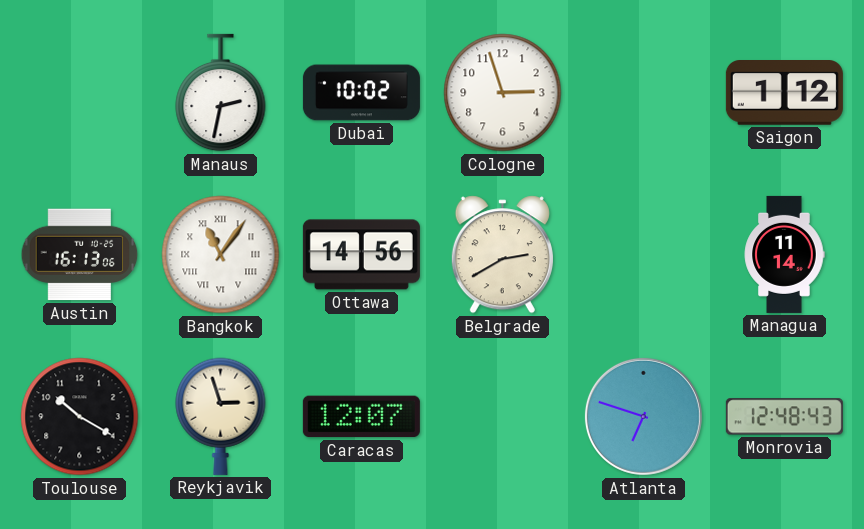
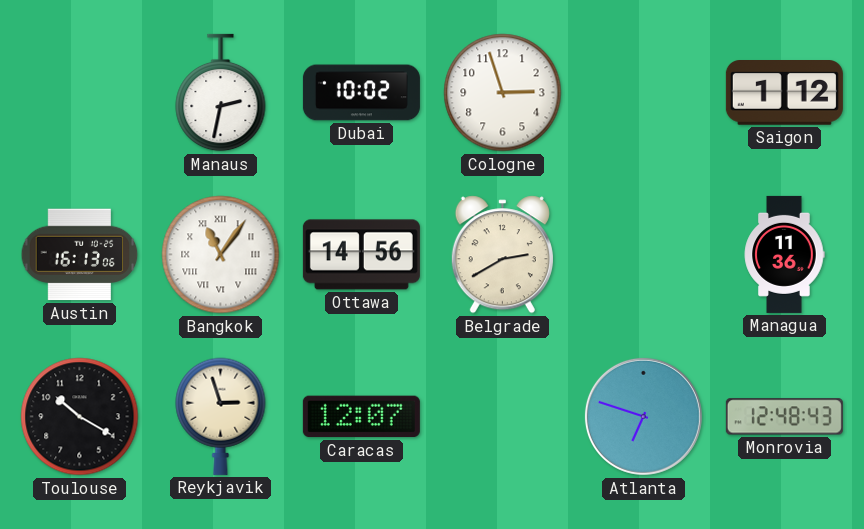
Managua: 11:14 -> 11:36 (784, 254)
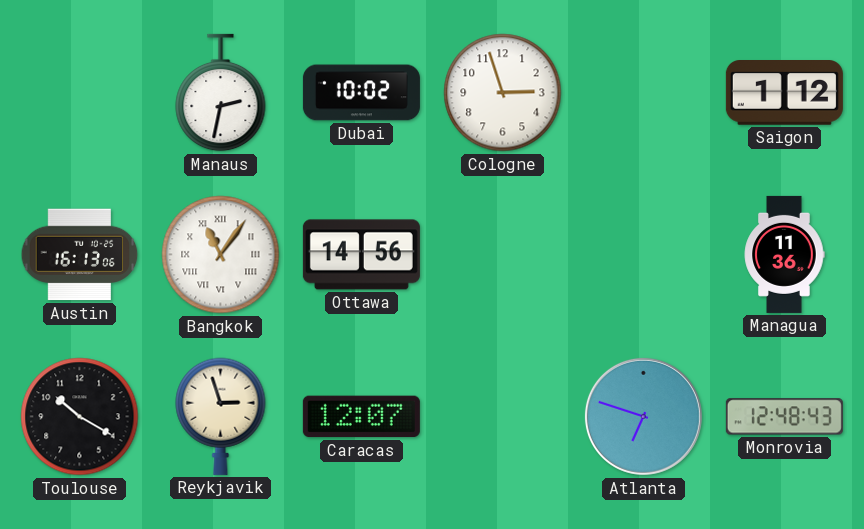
Belgrade: 2:40 -> none (502, 255)
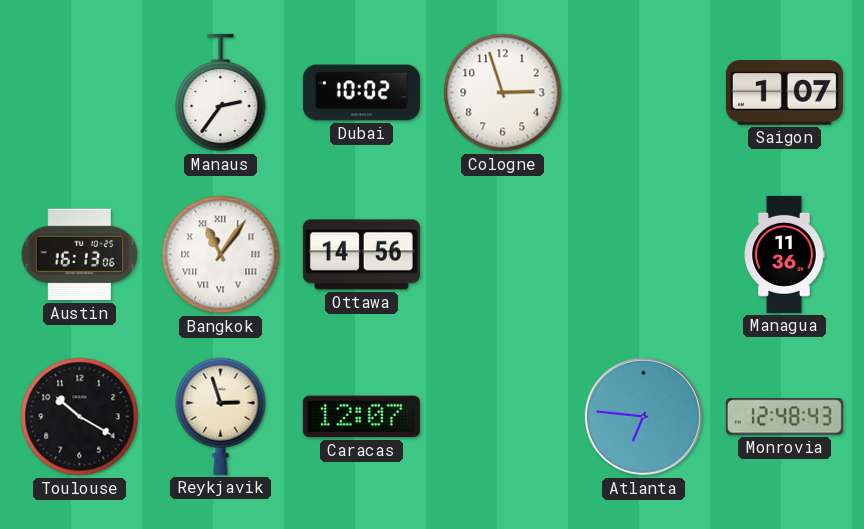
Manaus: 2:32 -> 2:36 (221, 93)
Saigon: 1:12 -> 1:07 (784, 93)
Atlanta: 6:48 -> 6:46 (643, 416)
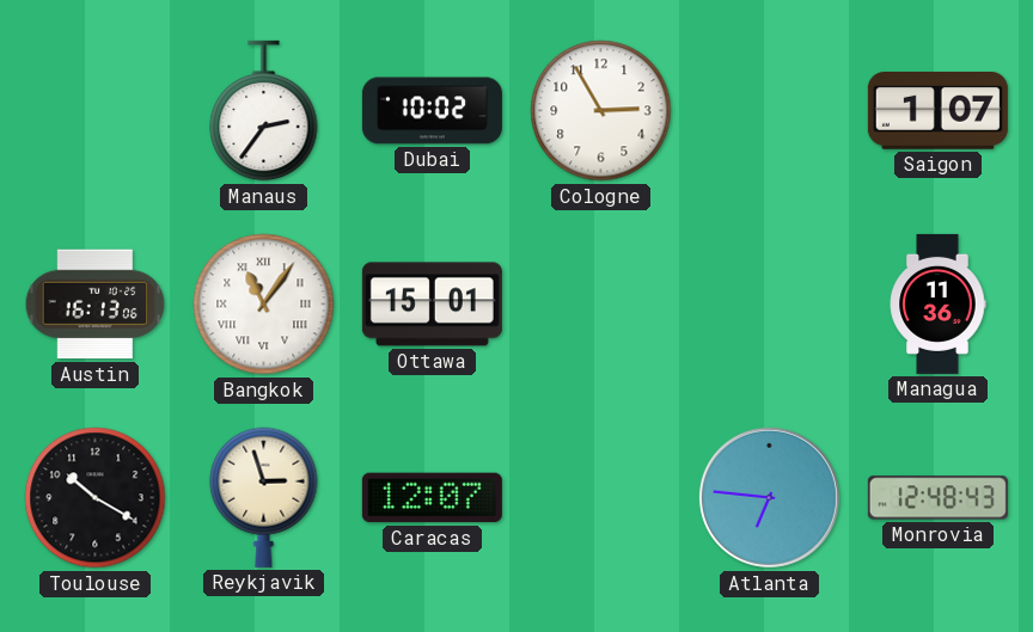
Cologne: 2:57 -> 2:55 (601, 111)
Ottawa: 14:56 -> 15:01 (432, 305)
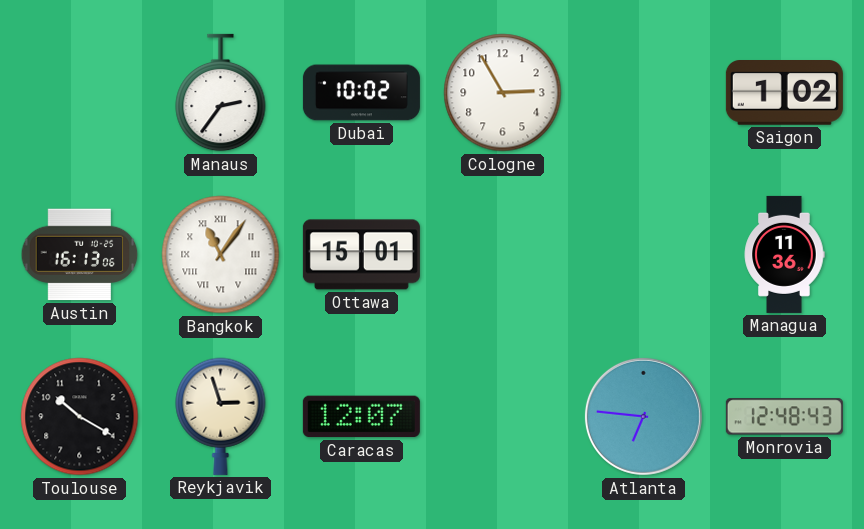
Saigon: 1:07 -> 1:02 (784, 93)
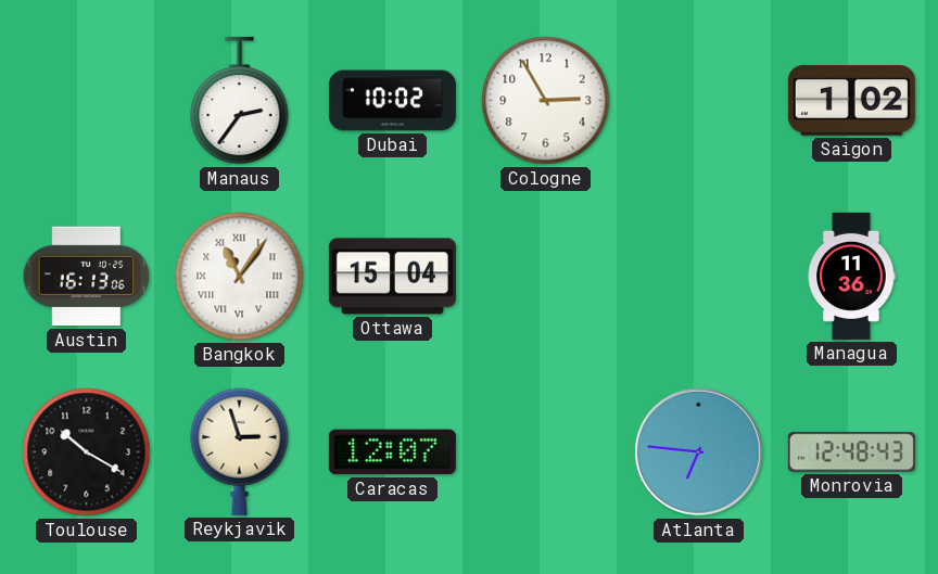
Ottawa: 15:01 -> 15:04 (392, 277)
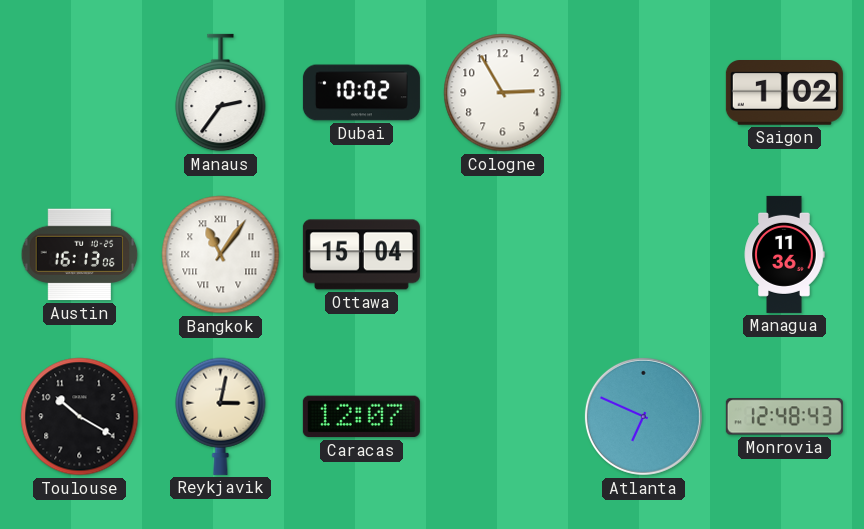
Reykjavik: 2:57 -> 3:02 (221, 416)
Atlanta: 6:46 -> 6:49 (643, 416)
